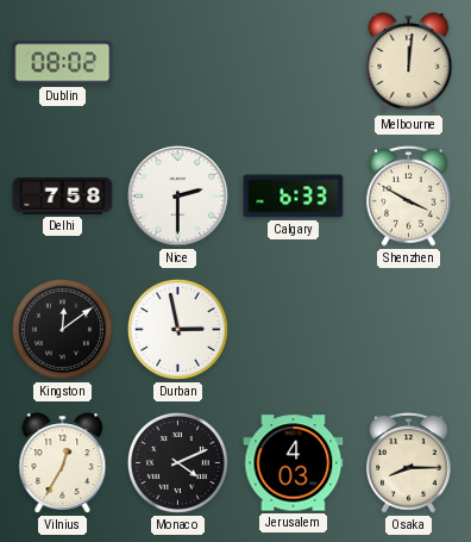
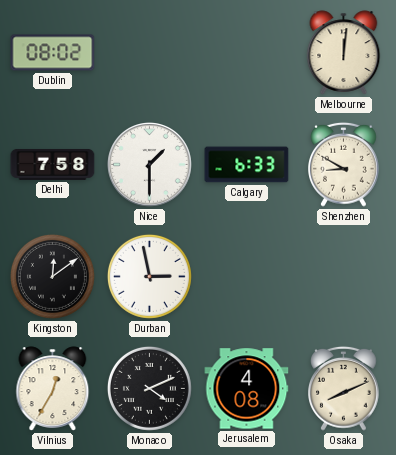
Nice: 2:30 -> 1:30 (150, 165)
Shenzhen: 3:50 -> 8:50 (344, 164)
Jerusalem: 4:03 -> 4:08 (247, 389)
Osaka: 8:15 -> 8:11 (344, 388)
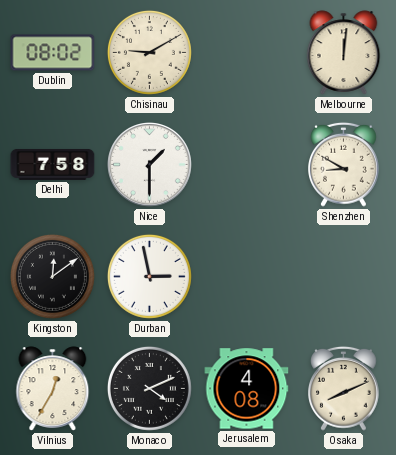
Chisinau: none -> 9:10 (149, 52)
Calgary: 6:33 -> none (247, 165)
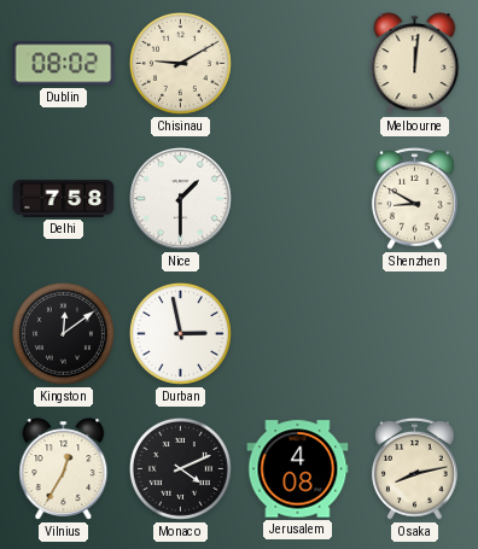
Osaka: 8:11 -> 8:13 (415, 468)
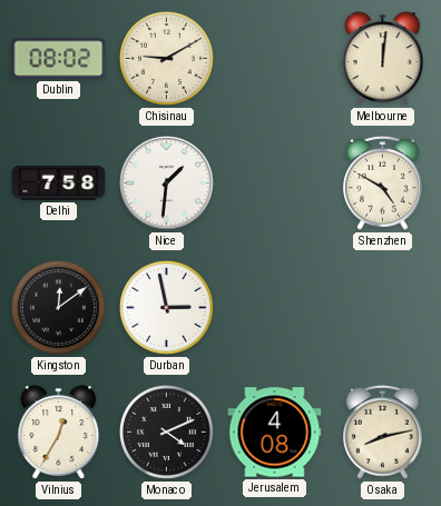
Nice: 1:30 -> 1:31 (167, 183)
Shenzhen: 8:50 -> 4:50 (383, 182)
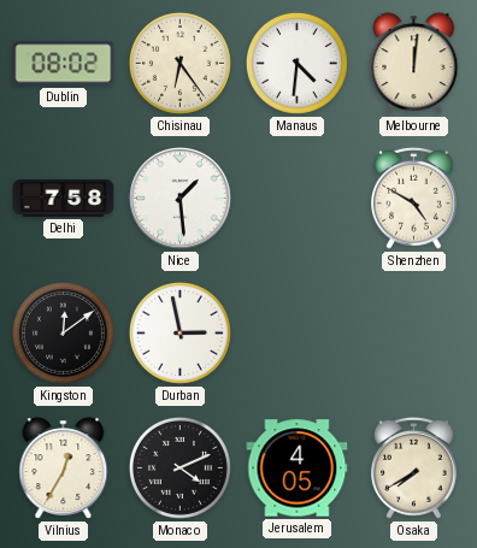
Chisinau: 9:10 -> 6:24 (179, 63)
Manaus: none -> 4:31 (296, 63)
Nice: 1:31 -> 1:29 (181, 199)
Jerusalem: 4:08 -> 4:05 (298, 469)
Osaka: 8:13 -> 7:40 (414, 467)
